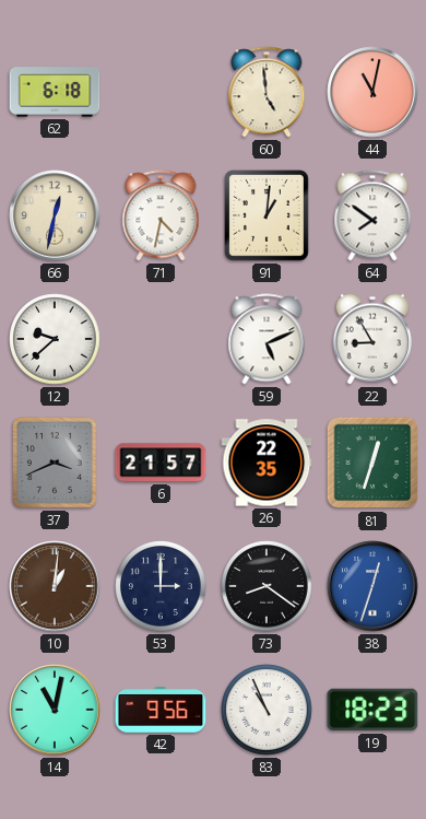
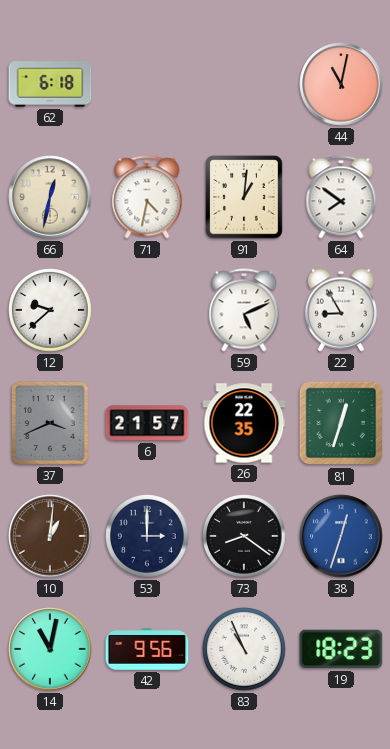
60: 4:59 -> none (267, 92)
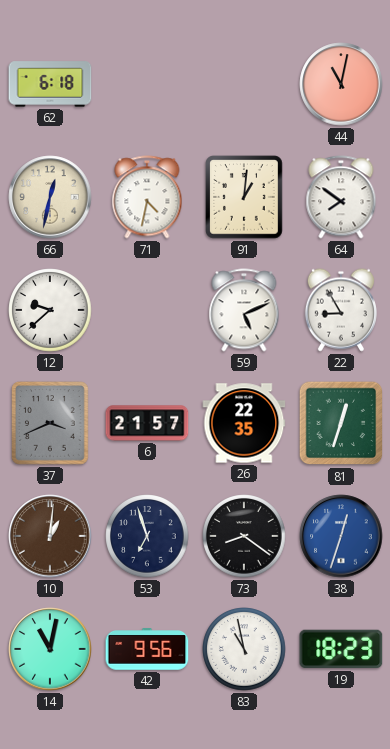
53: 3:00 -> 6:57 (147, 536)
83: 10:56 -> 10:58 (244, 649)
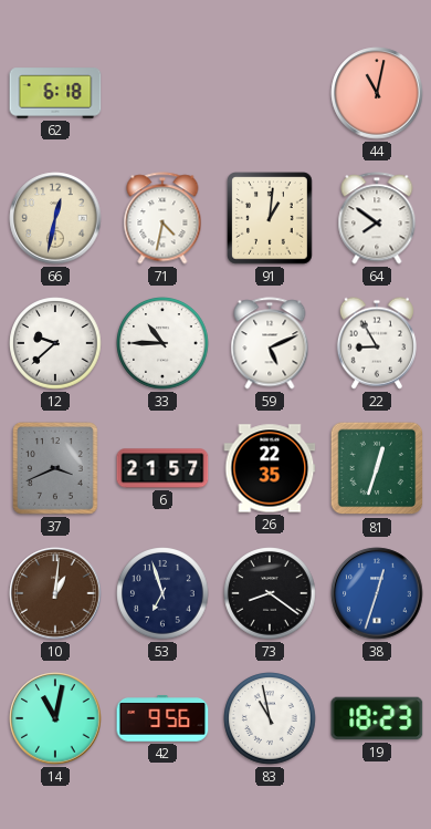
33: none -> 10:45 (162, 343)
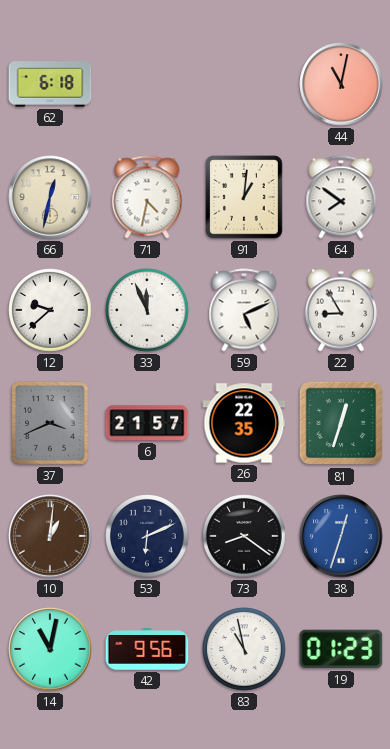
33: 10:45 -> 11:56 (147, 310)
53: 6:57 -> 6:11 (147, 536)
19: 18:23 -> 01:23 (341, 649)
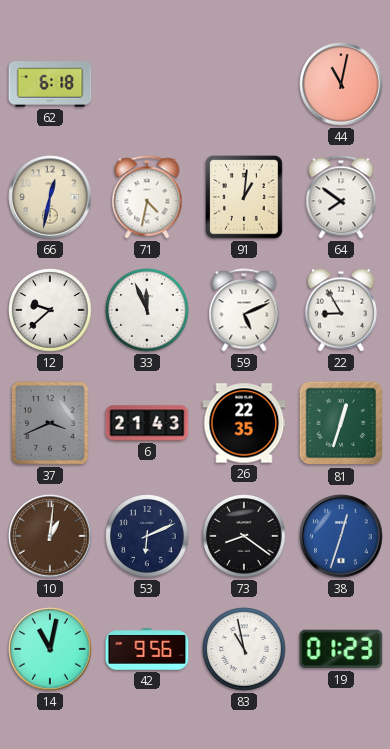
6: 21:57 -> 21:43 (147, 423)
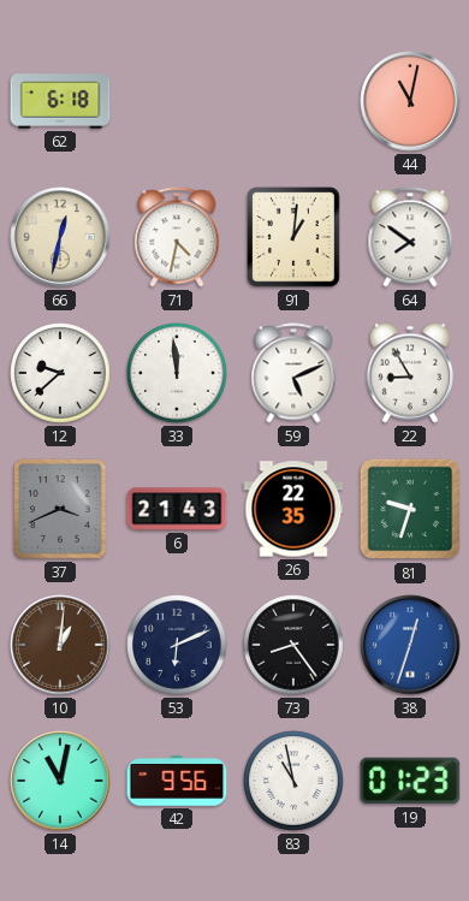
33: 11:56 -> 11:59 (177, 373)
81: 12:33 -> 9:33 (410, 509)
73: 8:21 -> 8:24 (293, 645)
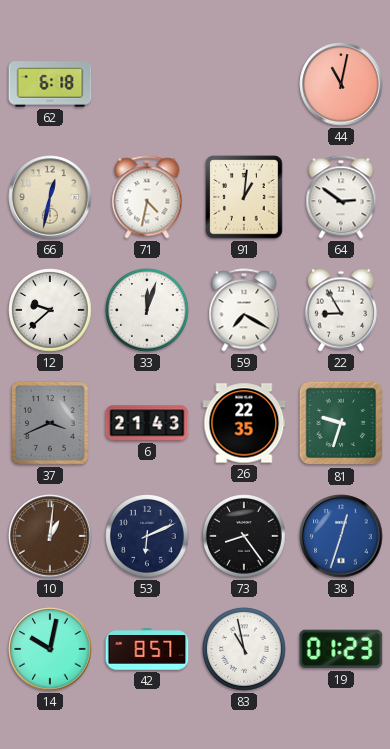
64: 7:51 -> 2:51 (341, 197)
33: 11:59 -> 12:03 (147, 310)
59: 5:11 -> 7:20 (244, 310)
14: 11:02 -> 10:02 (50, 649)
42: 9:56 -> 8:57 (147, 649)
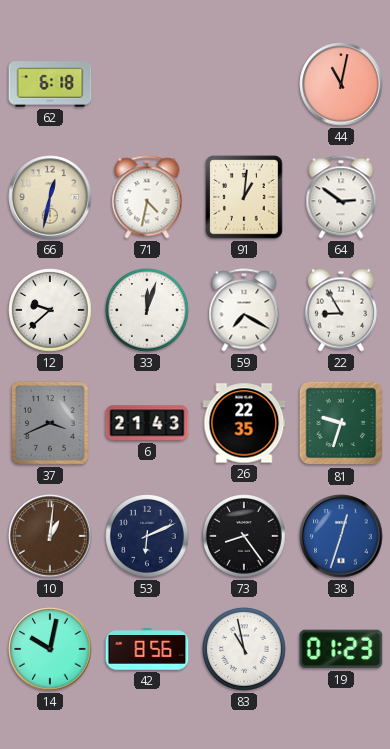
42: 8:57 -> 8:56 (147, 649)
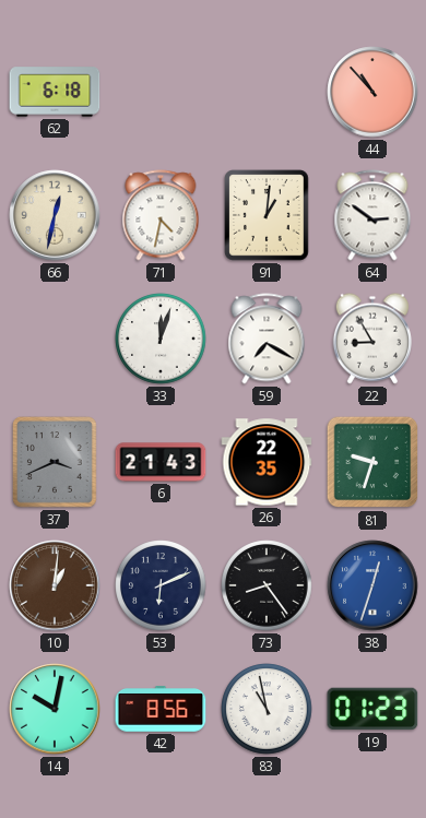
44: 11:02 -> 10:53 (372, 92)
12: 9:38 -> none (50, 310)
